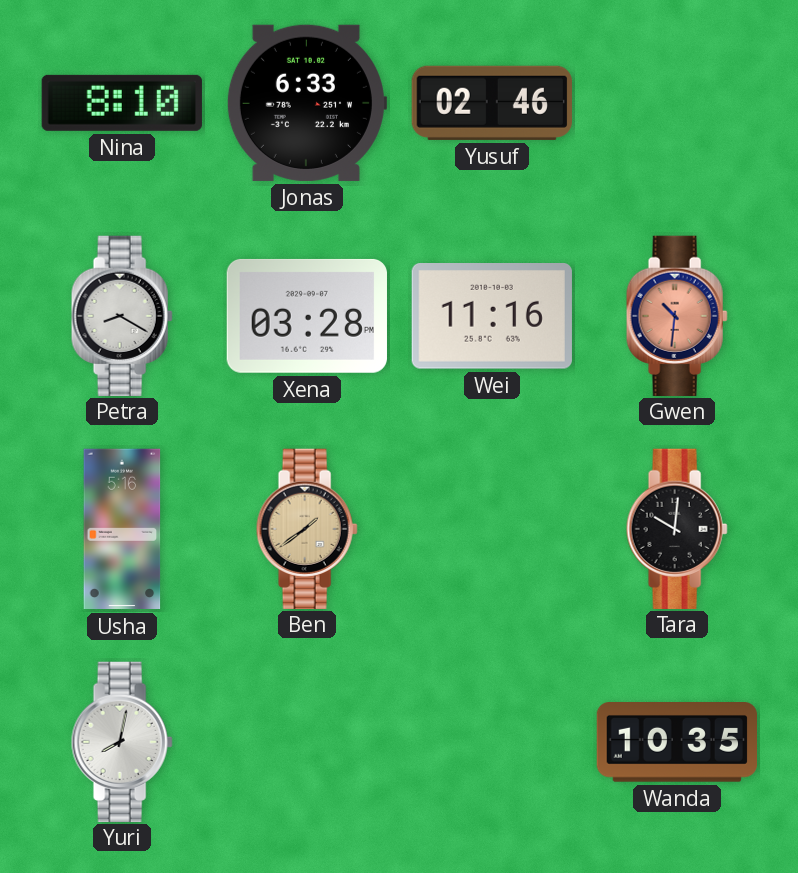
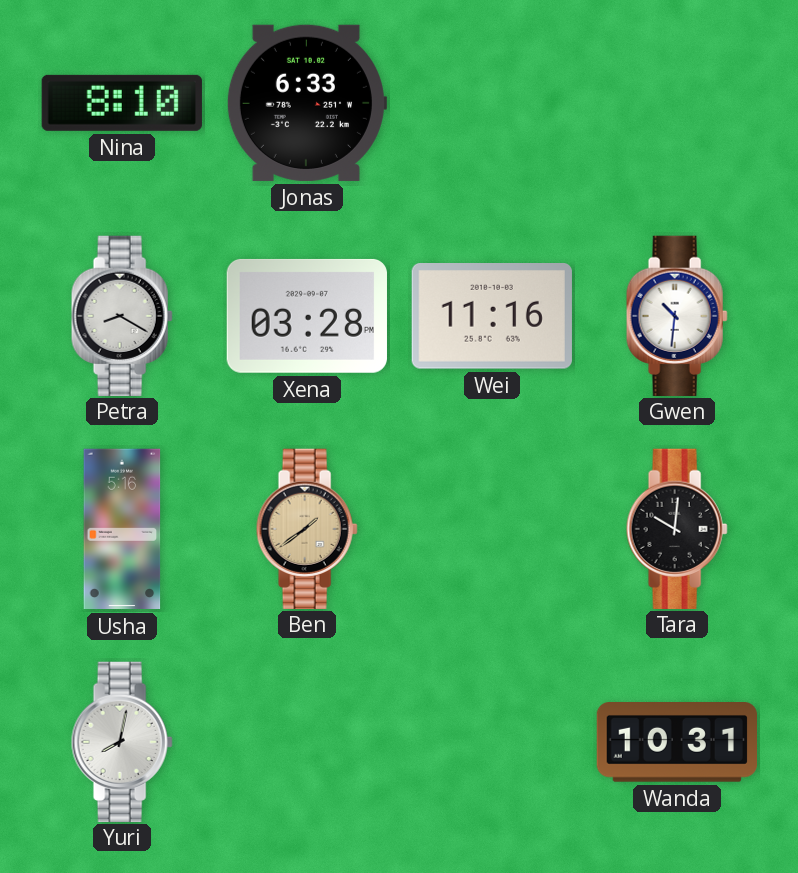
Yusuf: 02:46 -> none (492, 103)
Gwen dial: salmon -> white (677, 315)
Wanda: 10:35 -> 10:31 (676, 743)
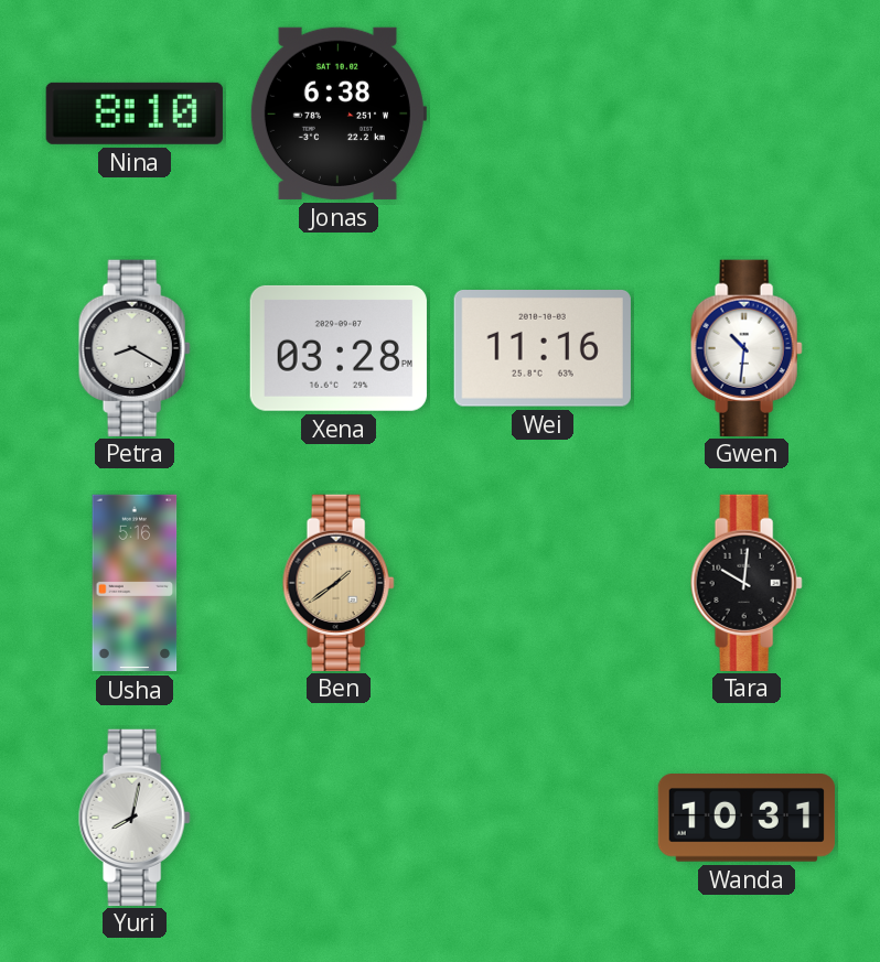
Jonas: 6:33 -> 6:38 (337, 114)
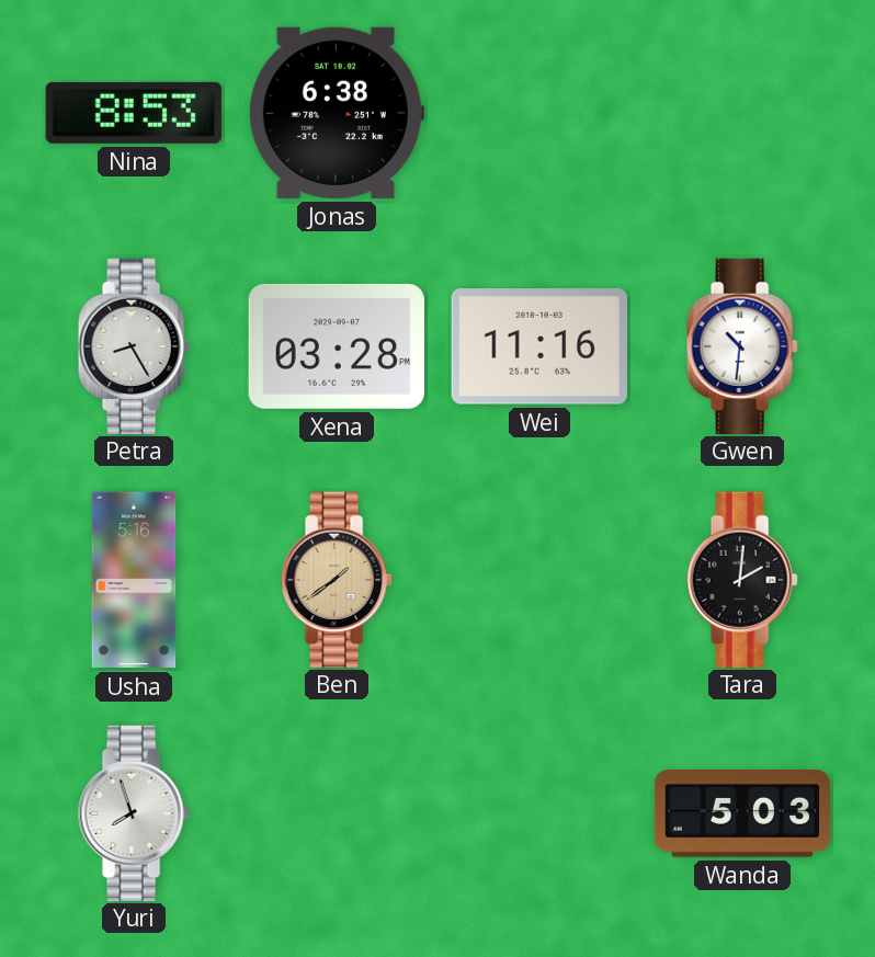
Nina: 8:10 -> 8:53 (134, 113)
Petra: 8:20 -> 8:25 (134, 345)
Tara: 10:01 -> 2:01 (742, 579)
Yuri: 8:02 -> 7:57 (134, 812)
Wanda: 10:31 -> 5:03 (741, 814)
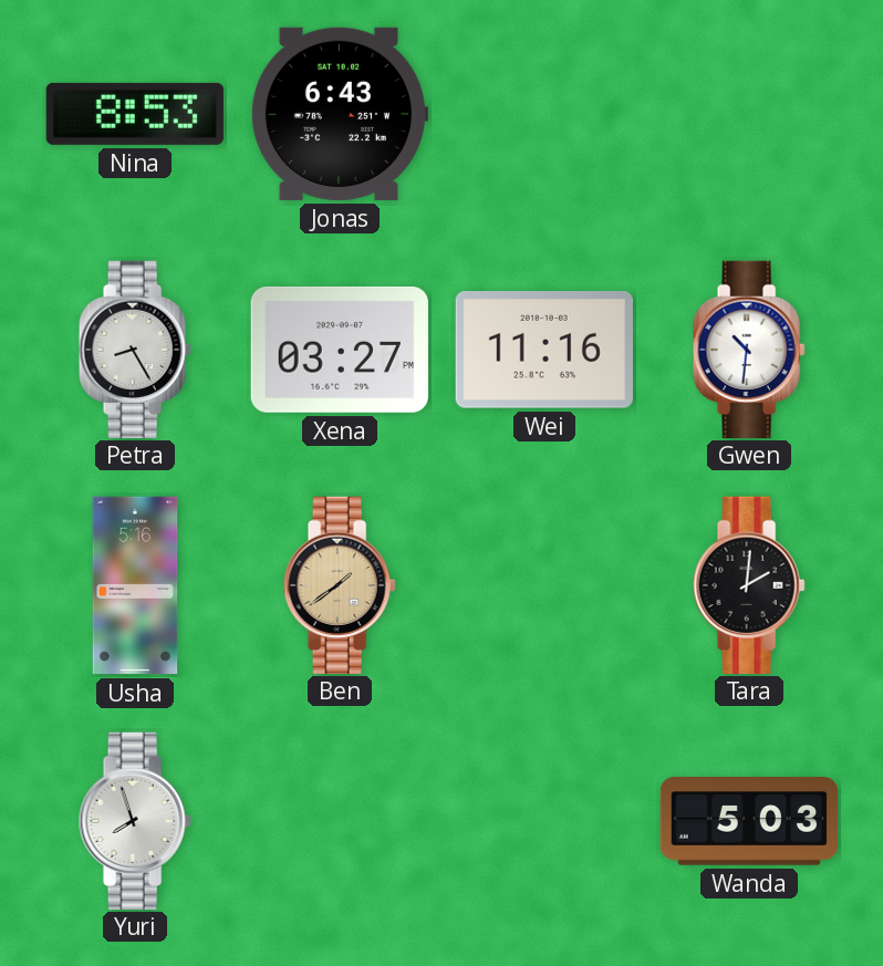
Jonas: 6:38 -> 6:43 (339, 114)
Xena: 03:28 -> 03:27 (340, 350)
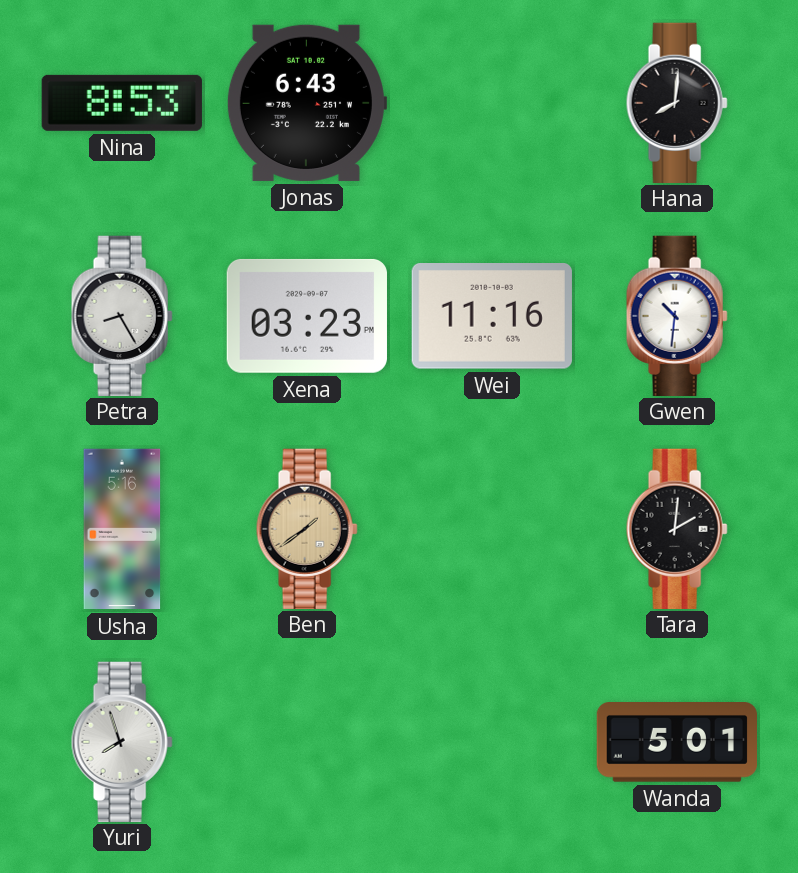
Hana: none -> 8:01 (677, 102)
Xena: 03:27 -> 03:23 (307, 316)
Wanda: 5:03 -> 5:01 (676, 743)
